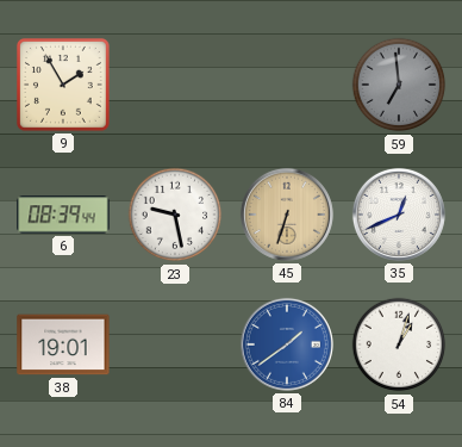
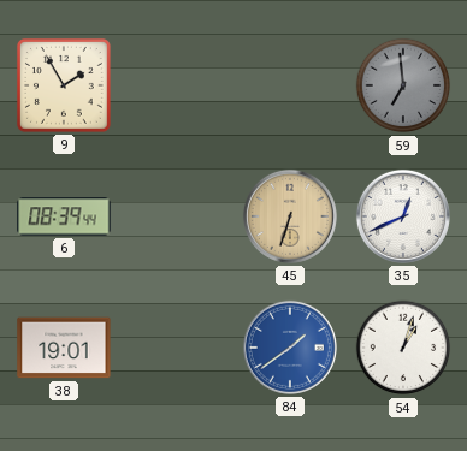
23: 9:28 -> none (175, 215)
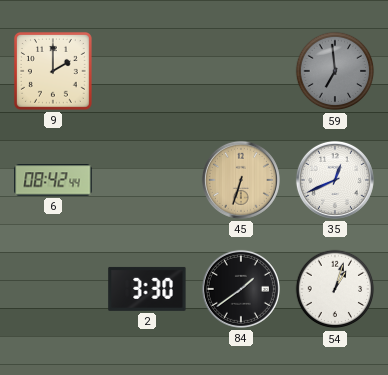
9: 1:55 -> 2:00 (53, 71)
6: 08:39 -> 08:42 (53, 180)
38: 19:01 -> none (64, 348)
2: none -> 3:30 (147, 289)
84 dial: blue -> black (241, 289)
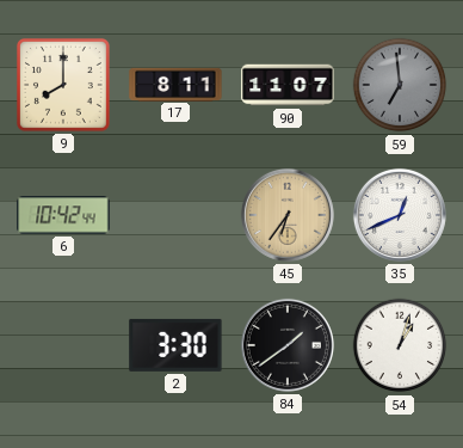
9: 2:00 -> 8:00 (63, 85)
17: none -> 8:11 (175, 84)
90: none -> 11:07 (288, 85)
6: 08:42 -> 10:42 (63, 215)
45: 6:33 -> 6:36 (288, 215)
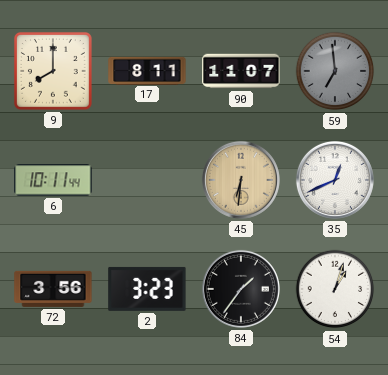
6: 10:42 -> 10:11 (53, 180)
45: 6:36 -> 6:31 (241, 180)
72: none -> 3:56 (53, 289)
2: 3:30 -> 3:23 (147, 289)
84: 1:39 -> 1:36 (241, 289)
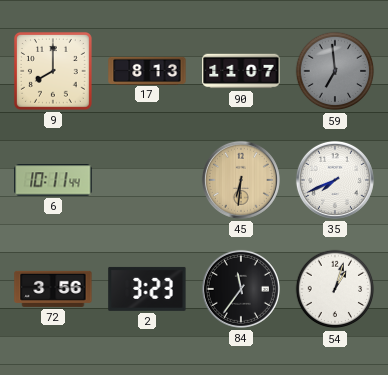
17: 8:11 -> 8:13 (147, 70)
35: 12:41 -> 7:41 (335, 180)
84: 1:36 -> 11:36 (241, 289)
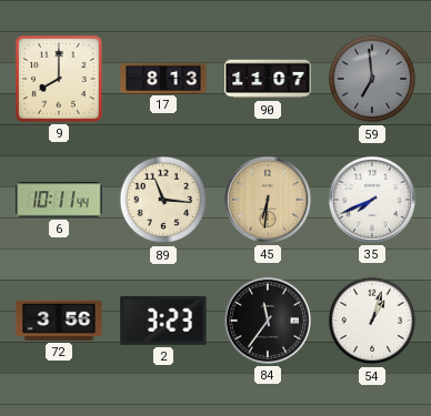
89: none -> 11:16 (163, 200)
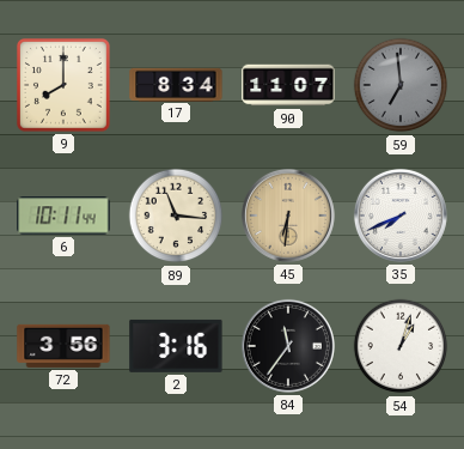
17: 8:13 -> 8:34 (176, 84)
2: 3:23 -> 3:16 (176, 346)
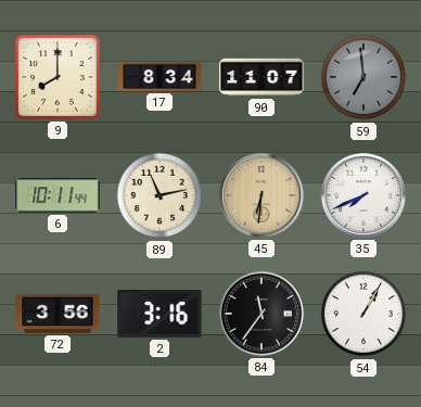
89: 11:16 -> 11:13 (160, 195)
54: 1:03 -> 1:05 (363, 314)
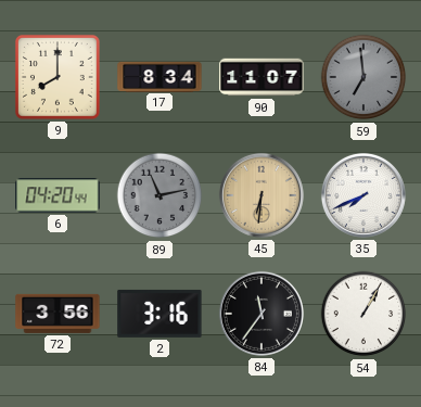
6: 10:11 -> 04:20 (58, 195)
89 dial: cream -> grey (160, 195)
